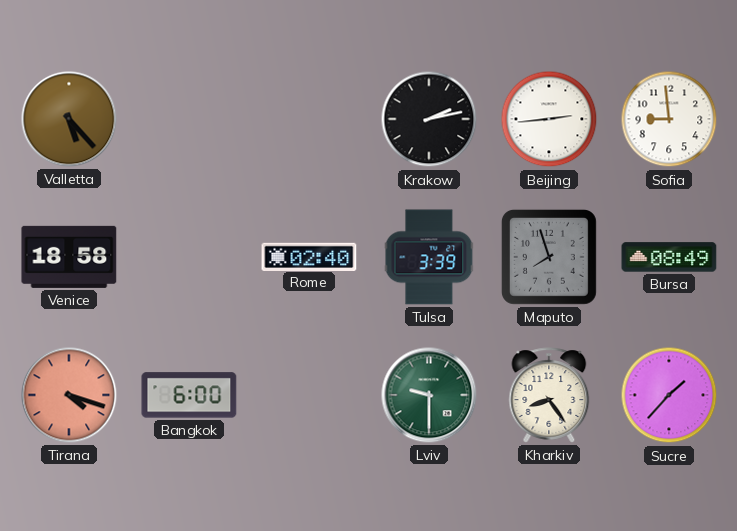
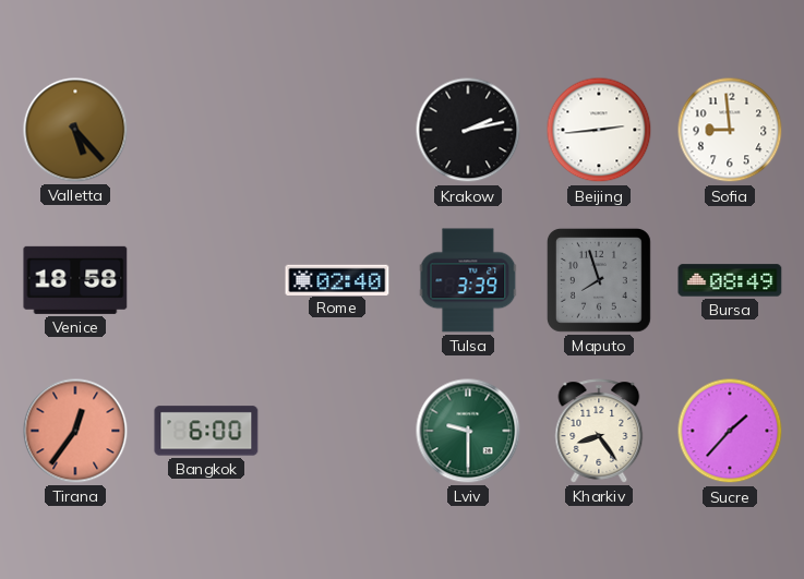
Tirana: 4:18 -> 12:36 (75, 431)
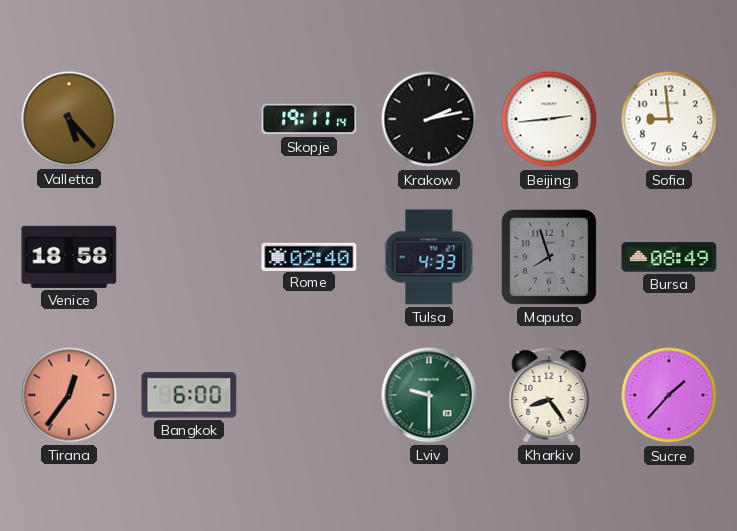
Skopje: none -> 19:11 (309, 119)
Tulsa: 3:39 -> 4:33 (429, 257)
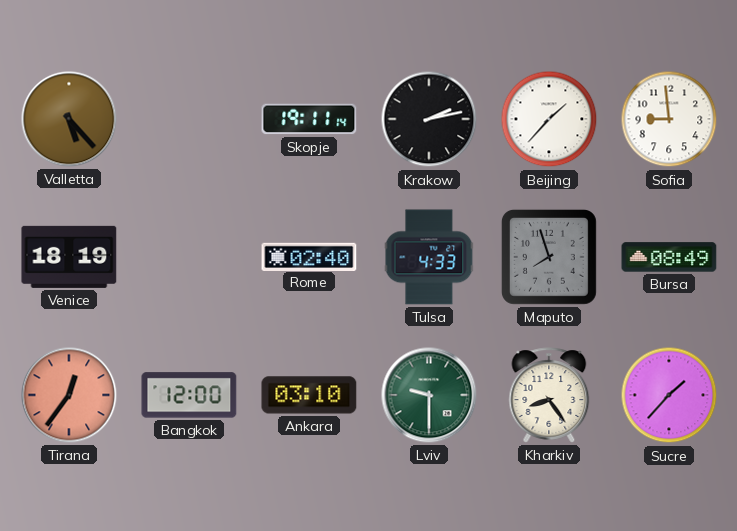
Beijing: 2:44 -> 1:37 (549, 119)
Venice: 18:58 -> 18:19 (69, 257)
Bangkok: 6:00 -> 12:00 (189, 395)
Ankara: none -> 03:10 (309, 395)
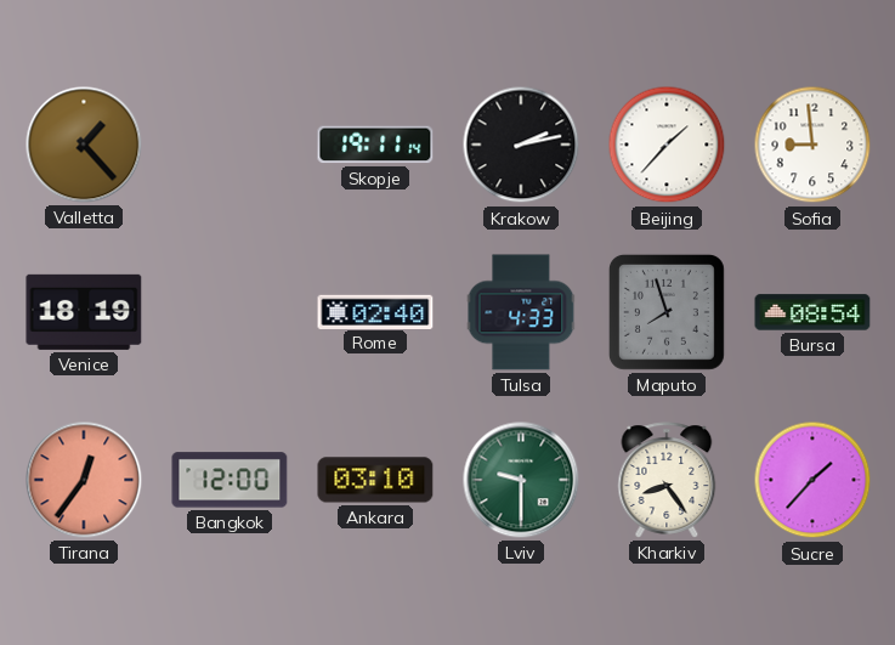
Valletta: 5:23 -> 1:23 (84, 145)
Bursa: 08:49 -> 08:54 (812, 312)
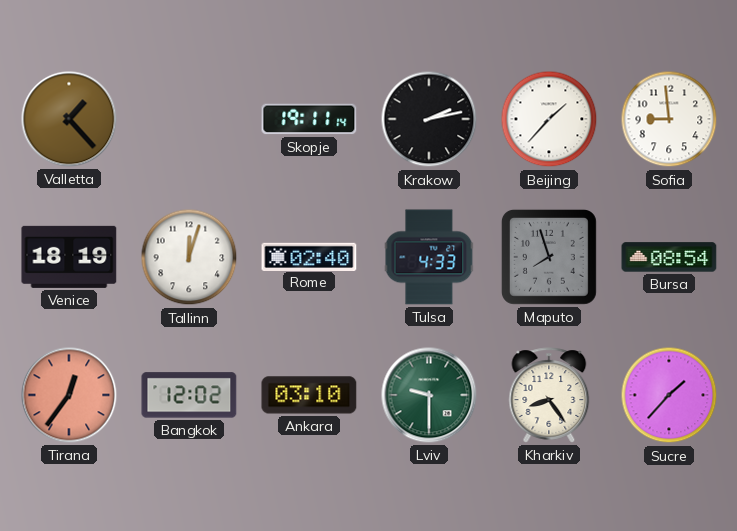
Tallinn: none -> 12:03 (189, 257)
Bangkok: 12:00 -> 12:02 (189, 395)
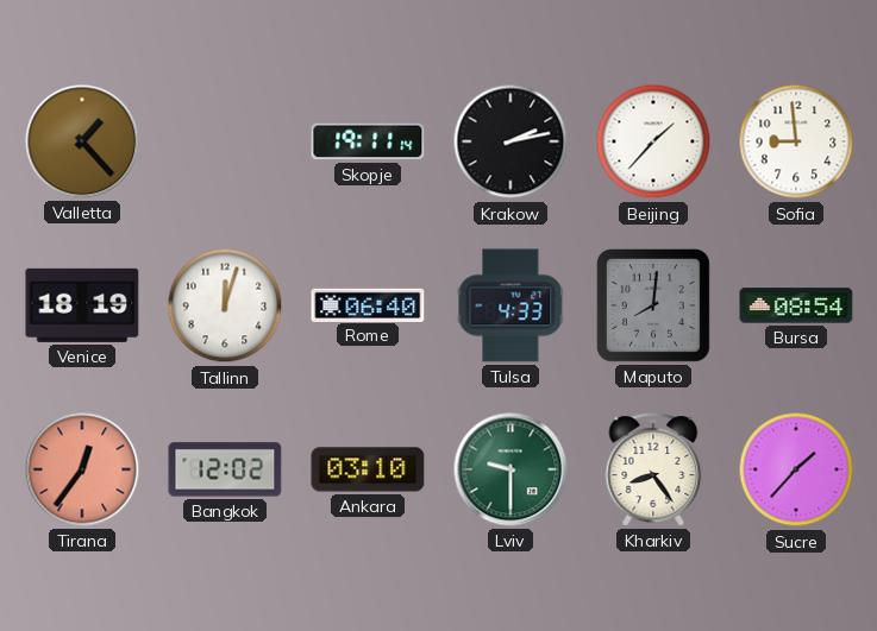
Rome: 02:40 -> 06:40 (368, 304)
Maputo: 7:57 -> 8:01 (653, 305)
